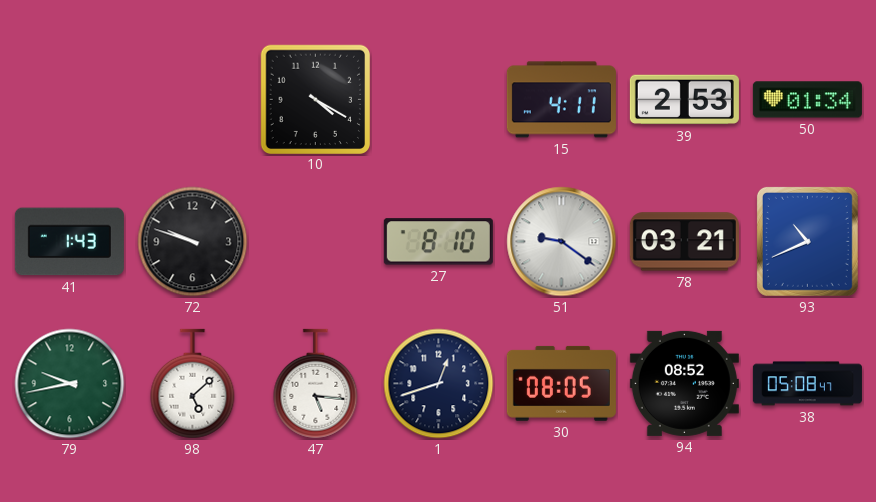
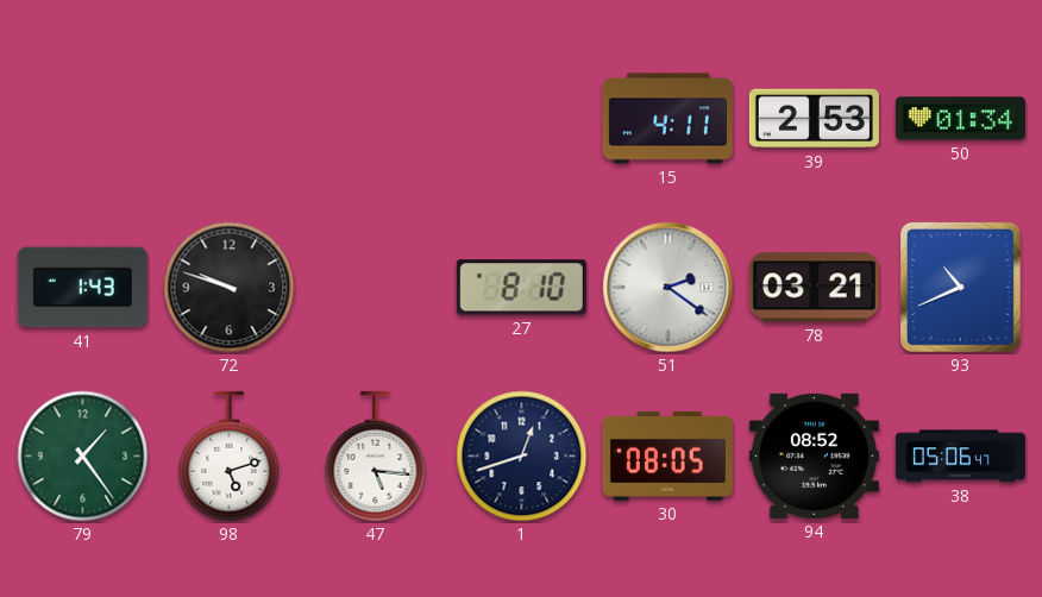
10: 4:20 -> none (315, 99)
51: 9:21 -> 2:21 (668, 288)
79: 9:43 -> 1:24 (83, 457)
98: 5:08 -> 5:12 (230, 457)
38: 05:08 -> 05:06 (960, 457)
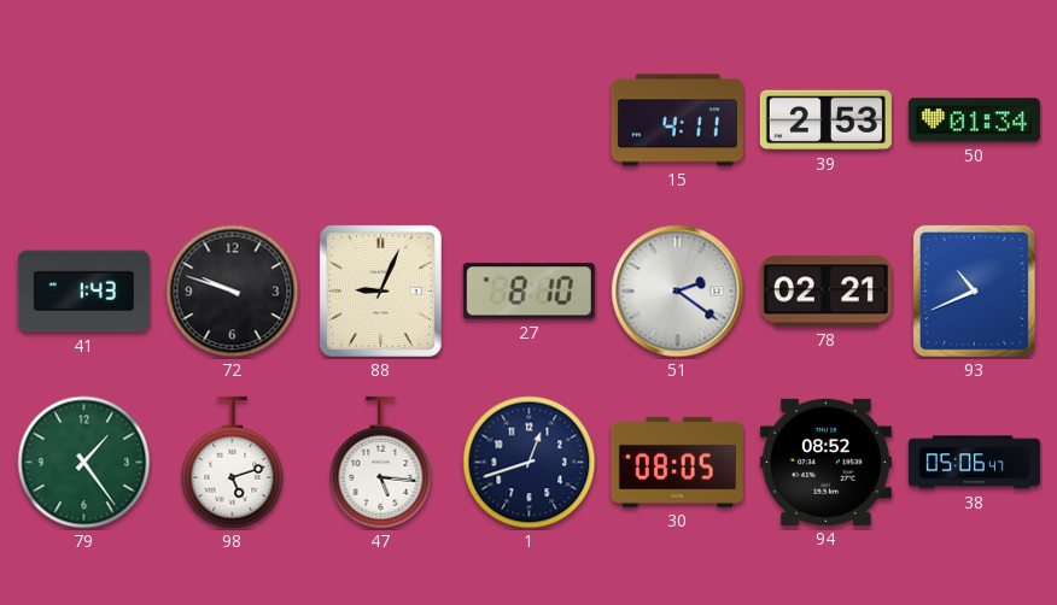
88: none -> 9:04 (380, 290)
78: 03:21 -> 02:21 (825, 292)
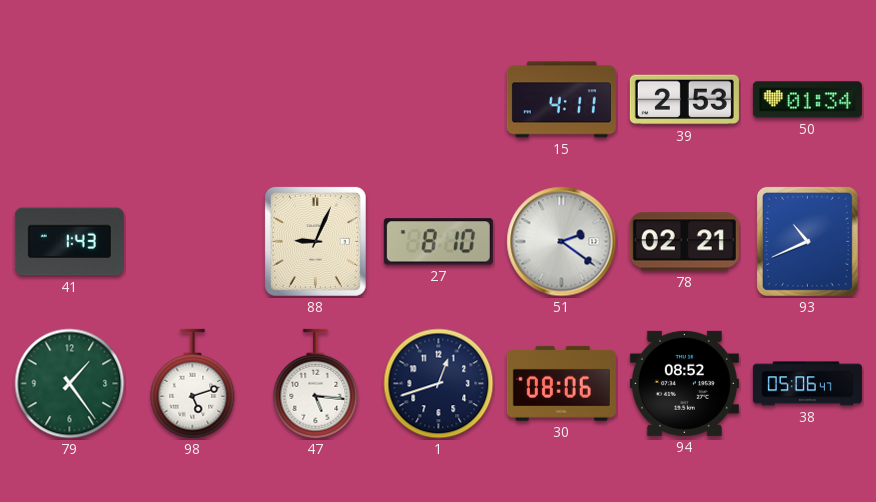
72: 9:48 -> none (233, 292)
30: 08:05 -> 08:06 (561, 383)
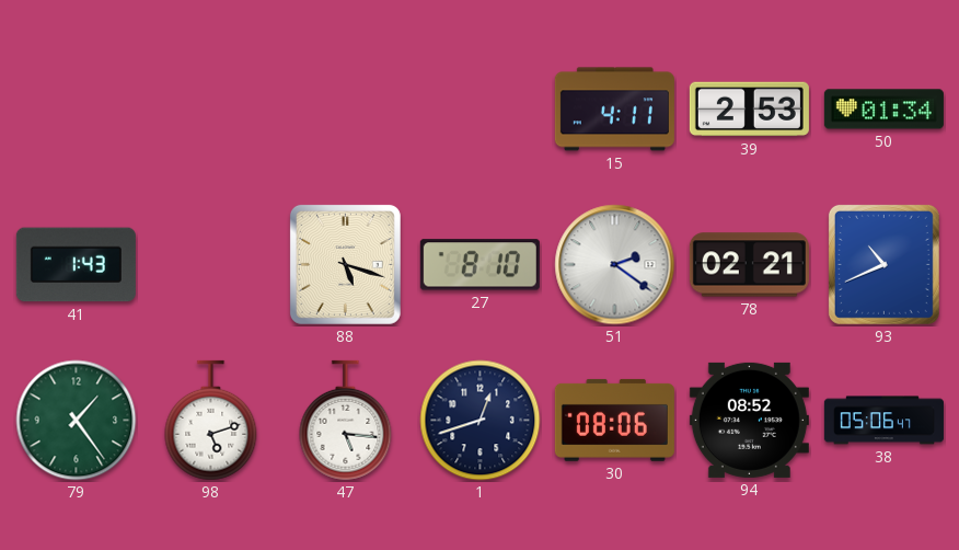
88: 9:04 -> 5:18 (345, 264)
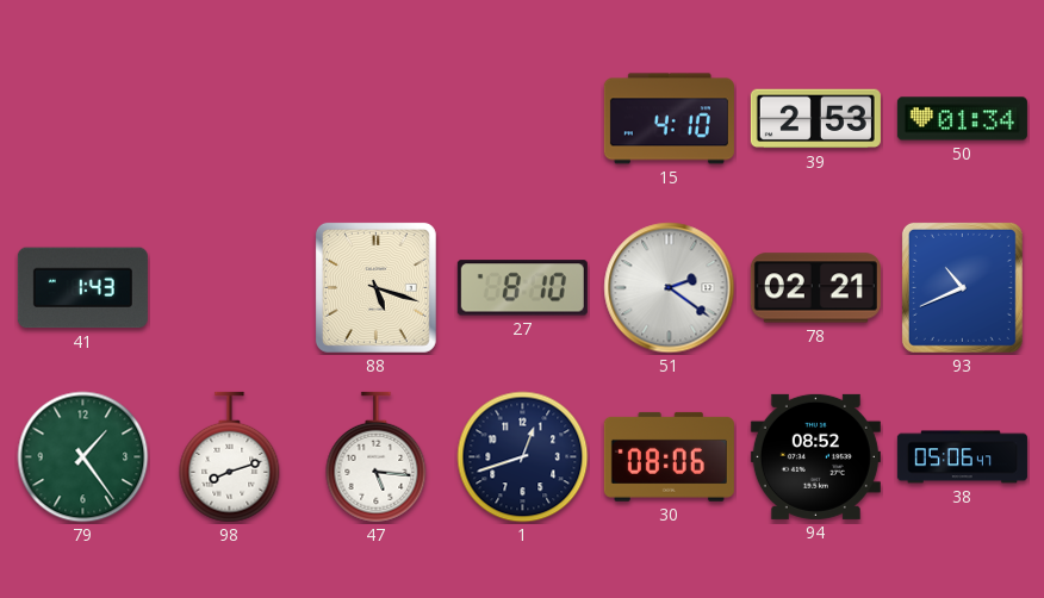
15: 4:11 -> 4:10 (669, 119)
98: 5:12 -> 8:12 (230, 457)
